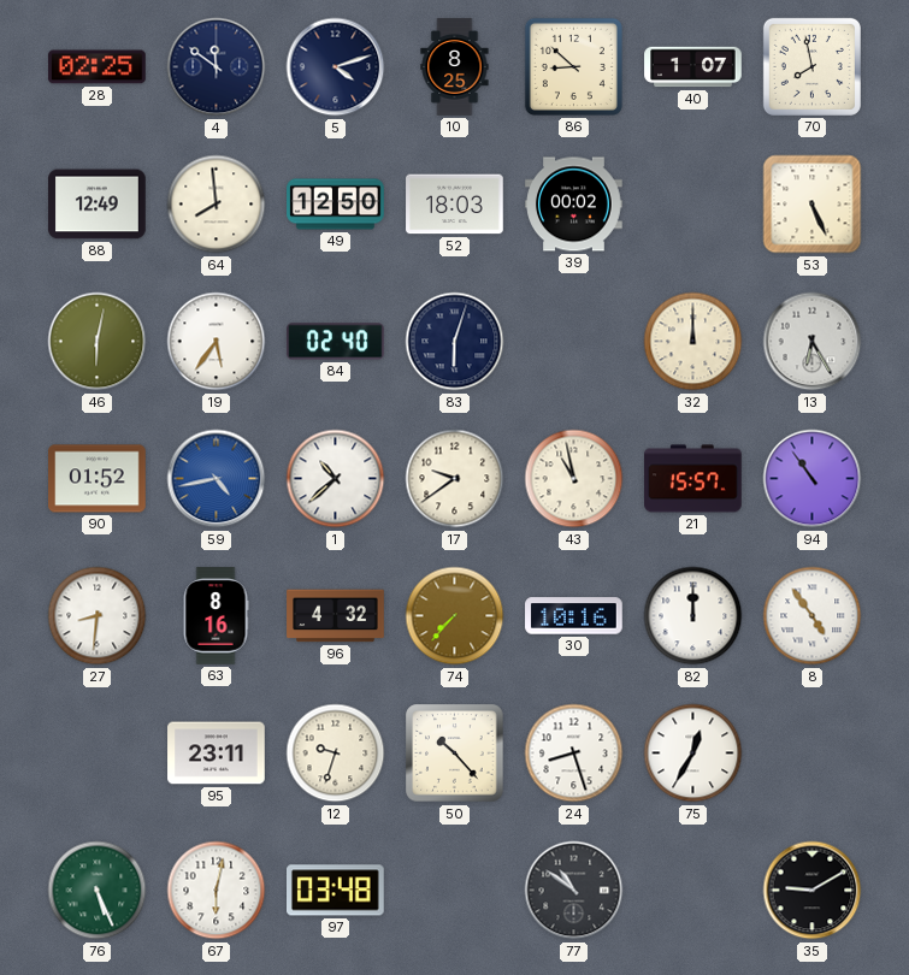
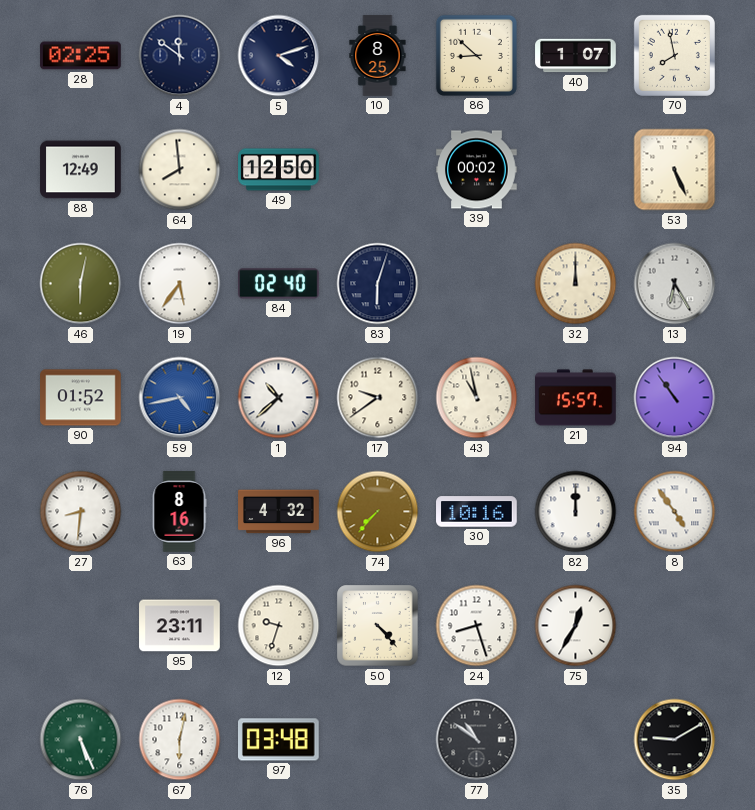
52: 18:03 -> none (455, 205)
50: 10:23 -> 4:23 (378, 626)
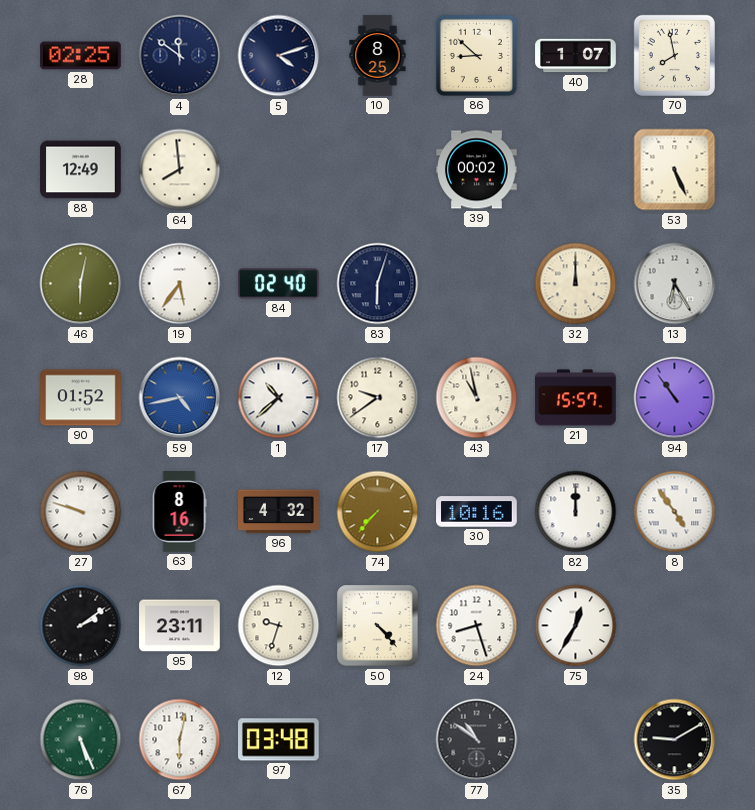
49: 12:50 -> none (279, 170)
27: 8:31 -> 9:48 (81, 512)
98: none -> 2:09 (81, 626)
